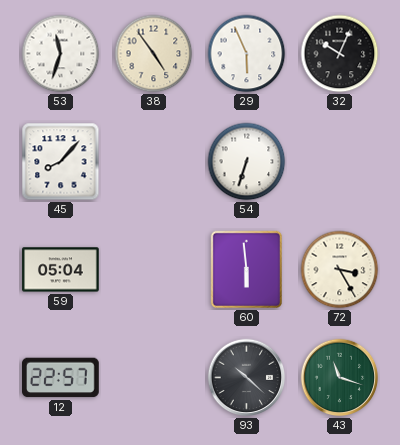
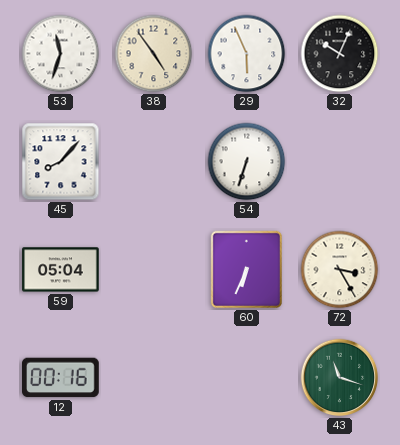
60: 5:59 -> 6:34 (246, 270)
12: 22:57 -> 00:16 (61, 378)
93: 10:22 -> none (247, 378)
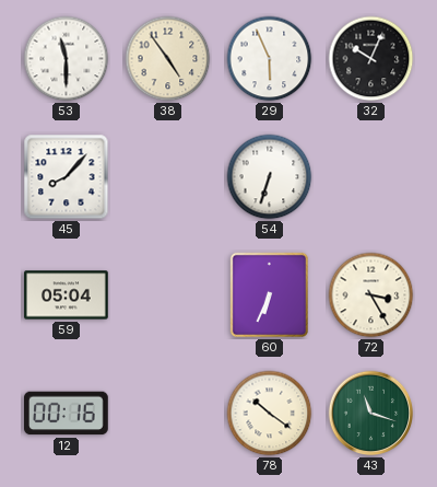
53: 11:33 -> 11:30 (67, 59)
78: none -> 10:21 (270, 414)
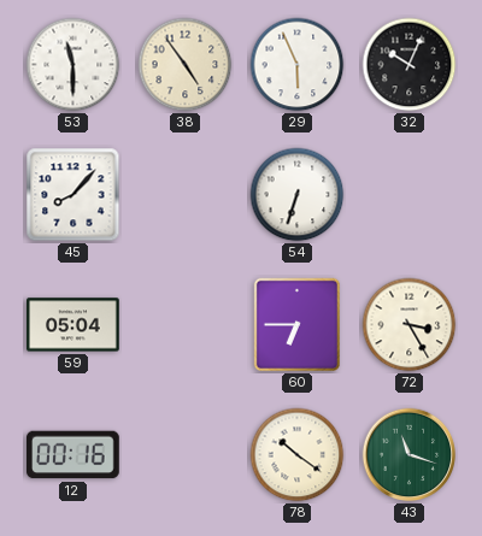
60: 6:34 -> 6:45 (296, 325)
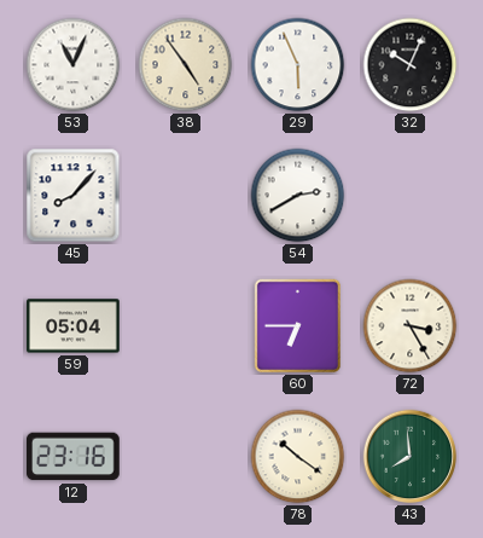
53: 11:30 -> 11:04 (74, 65)
54: 6:33 -> 2:40 (298, 196)
12: 00:16 -> 23:16 (74, 457)
43: 11:18 -> 7:59 (411, 457)
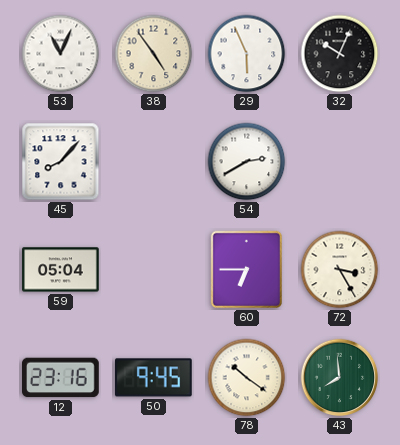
50: none -> 9:45 (154, 378)
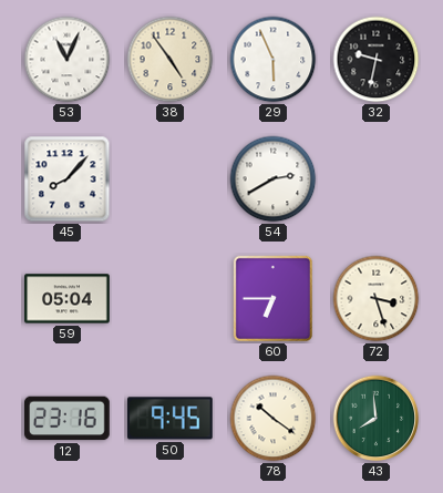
32: 10:04 -> 9:32 (377, 60)
72: 3:25 -> 3:27 (377, 299)
